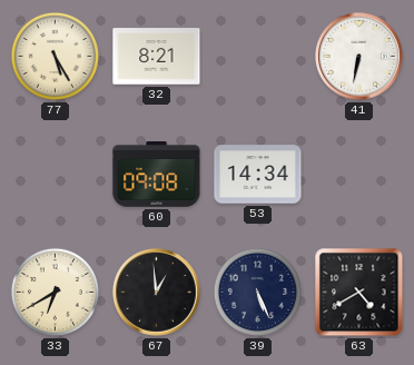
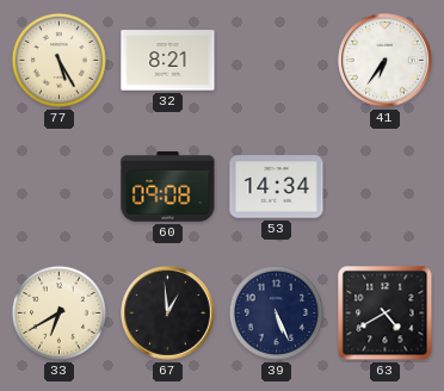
41: 6:32 -> 6:36 (386, 61)
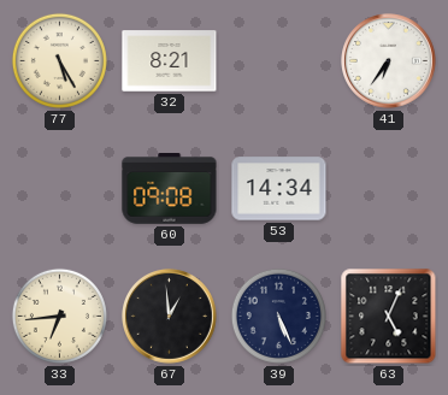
33: 6:40 -> 6:44 (59, 316)
63: 4:40 -> 5:04 (389, 317)
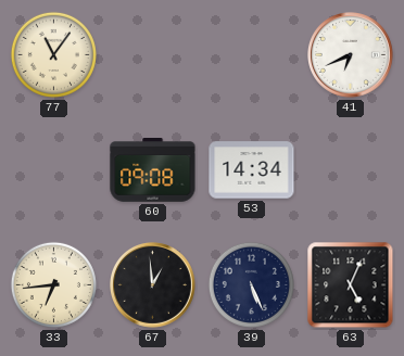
77: 5:25 -> 11:06 (53, 54)
32: 8:21 -> none (170, 61)
41: 6:36 -> 6:41 (351, 55)
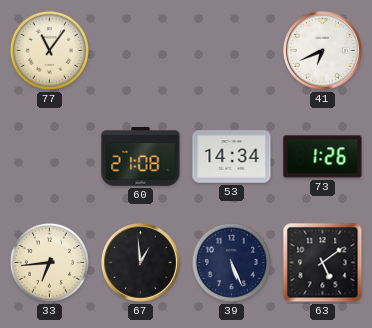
60: 09:08 -> 21:08 (141, 157)
73: none -> 1:26 (323, 157)
63: 5:04 -> 5:09 (323, 263)
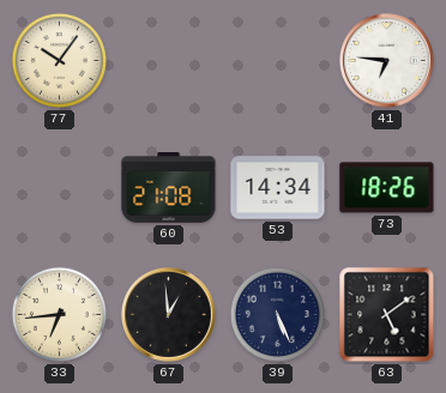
77: 11:06 -> 10:06 (59, 60)
41: 6:41 -> 6:46 (387, 61)
73: 1:26 -> 18:26 (387, 188)
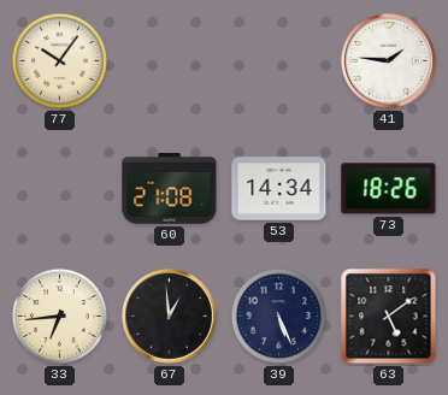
41: 6:46 -> 1:46 (389, 61)
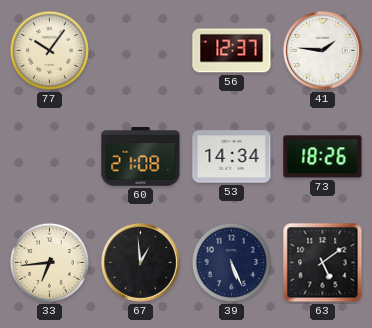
56: none -> 12:37 (232, 51)
